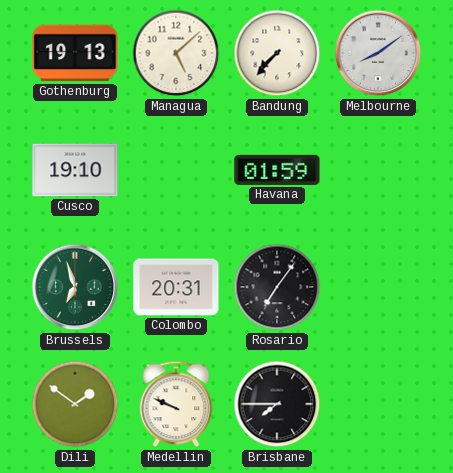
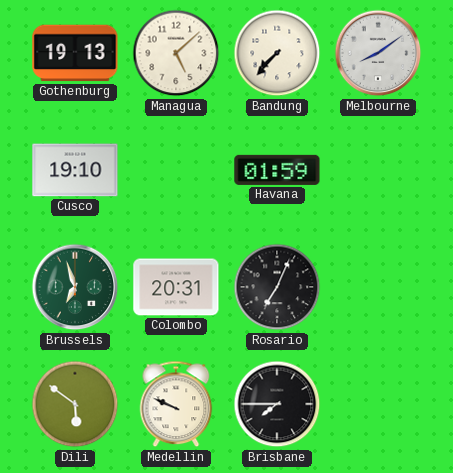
Rosario: 7:06 -> 7:04 (277, 287)
Dili: 1:51 -> 5:51 (75, 404)
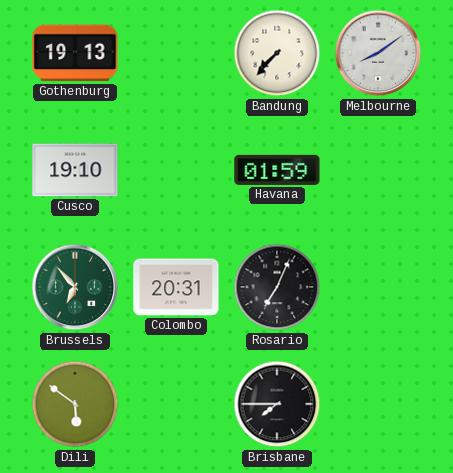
Managua: 5:08 -> none (176, 53)
Brussels: 6:57 -> 6:53 (75, 287)
Medellin: 9:49 -> none (176, 404)
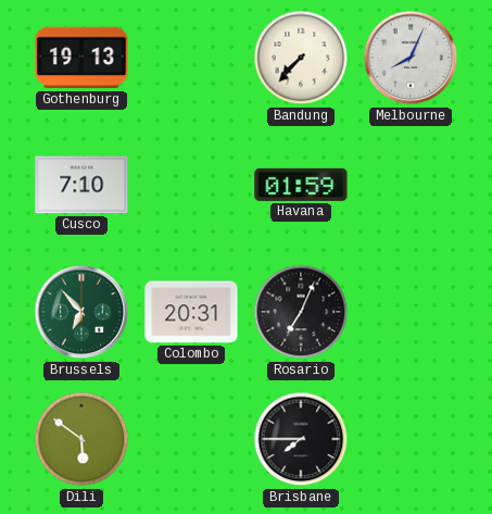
Melbourne: 8:09 -> 8:04 (411, 58)
Cusco: 19:10 -> 7:10 (81, 185)
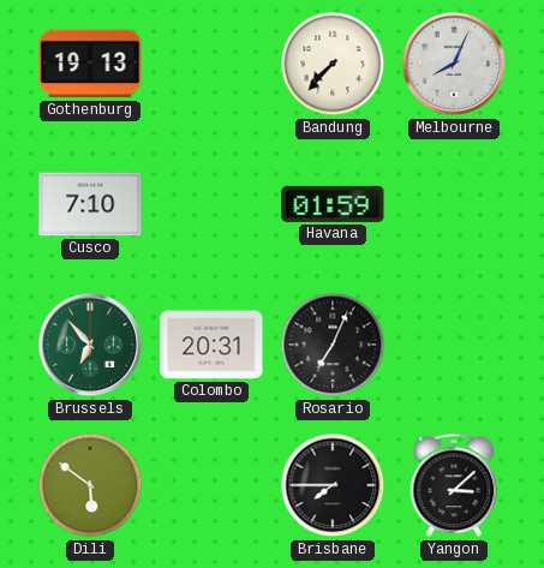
Yangon: none -> 3:08 (454, 485)
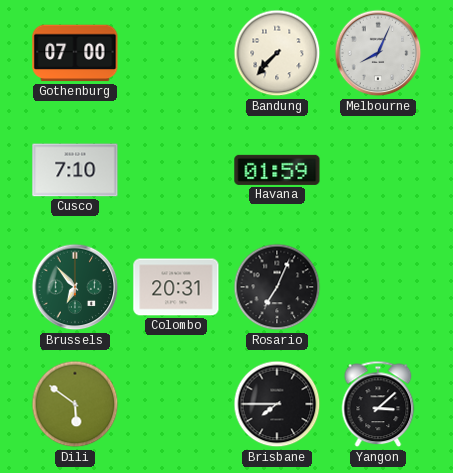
Gothenburg: 19:13 -> 07:00 (75, 53)
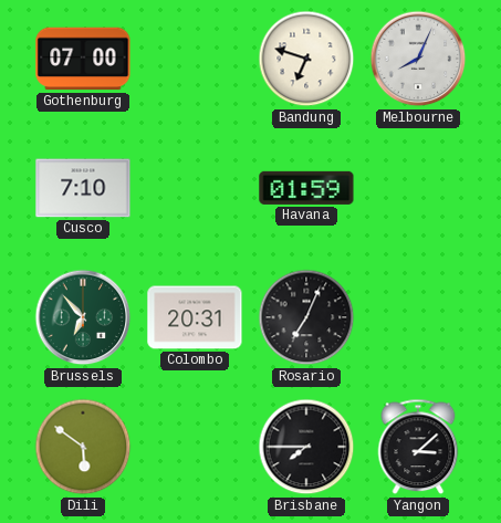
Bandung: 7:37 -> 6:48 (306, 59)
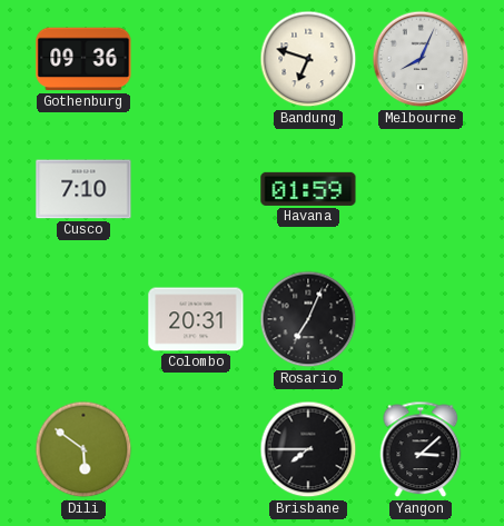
Gothenburg: 07:00 -> 09:36 (83, 59)
Brussels: 6:53 -> none (83, 317)
